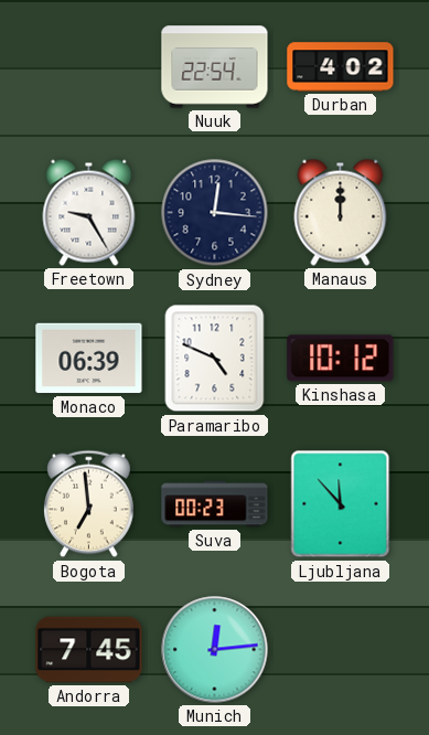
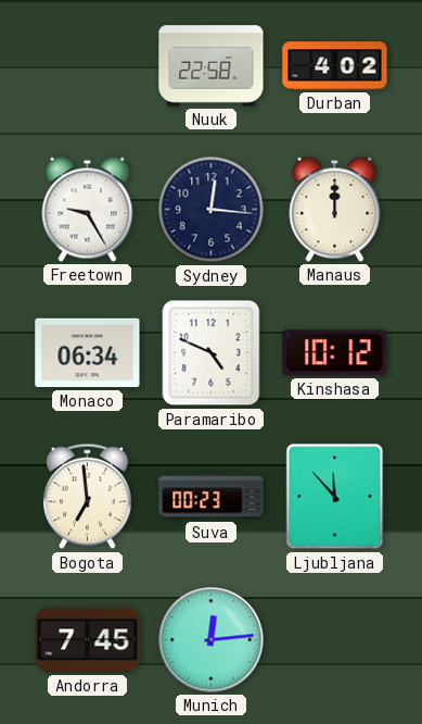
Nuuk: 22:54 -> 22:58 (212, 66)
Monaco: 06:39 -> 06:34 (88, 353)
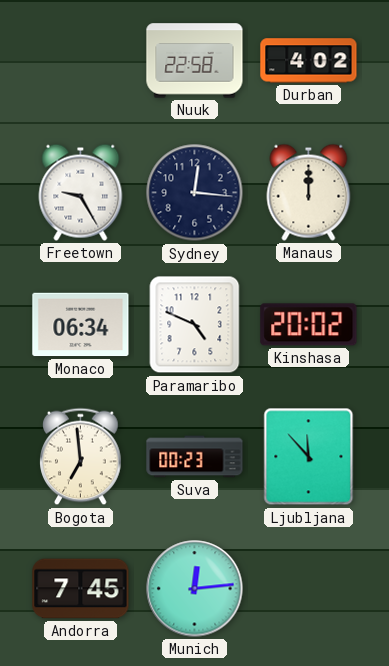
Kinshasa: 10:12 -> 20:02 (309, 325)
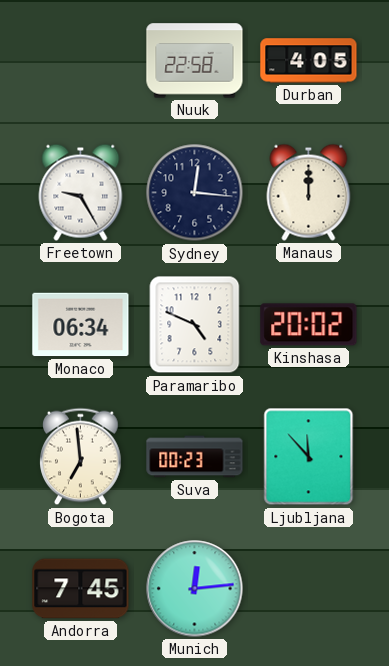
Durban: 4:02 -> 4:05 (309, 61)
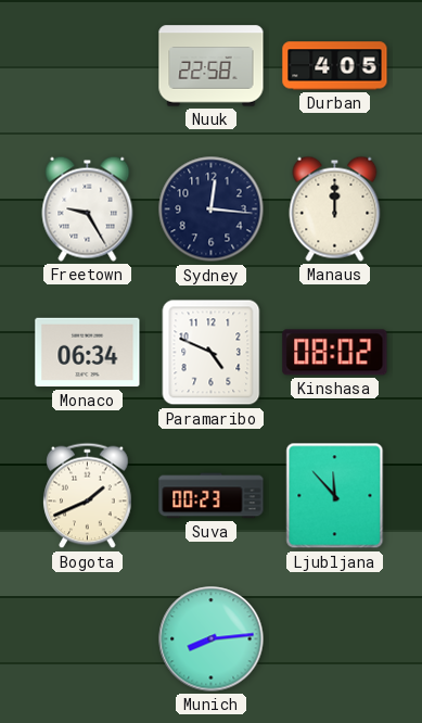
Kinshasa: 20:02 -> 08:02 (335, 353)
Bogota: 6:59 -> 1:41 (88, 496)
Andorra: 7:45 -> none (81, 589)
Munich: 12:14 -> 8:14 (212, 639)
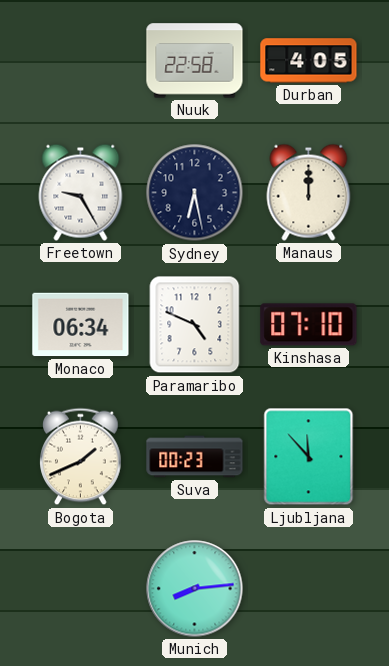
Sydney: 12:16 -> 6:28 (195, 193)
Kinshasa: 08:02 -> 07:10 (309, 325)
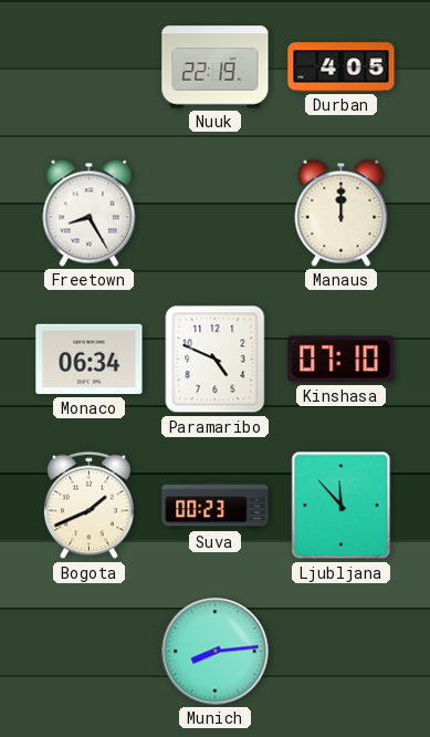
Nuuk: 22:58 -> 22:19 (216, 68)
Freetown: 9:25 -> 8:25 (90, 212)
Sydney: 6:28 -> none (195, 193)
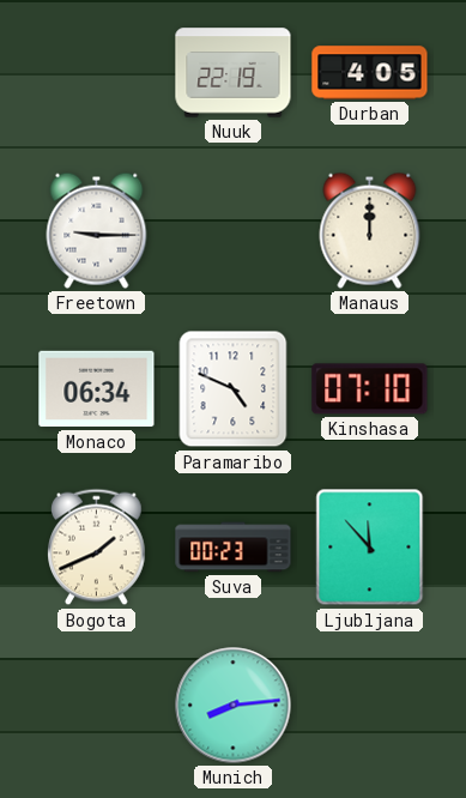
Freetown: 8:25 -> 9:15 (97, 230)
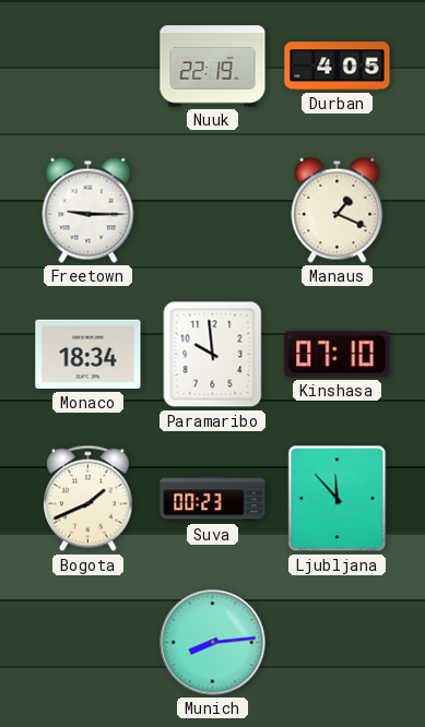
Manaus: 12:00 -> 1:19 (338, 210)
Monaco: 06:34 -> 18:34 (88, 355)
Paramaribo: 4:49 -> 9:59 (213, 355)
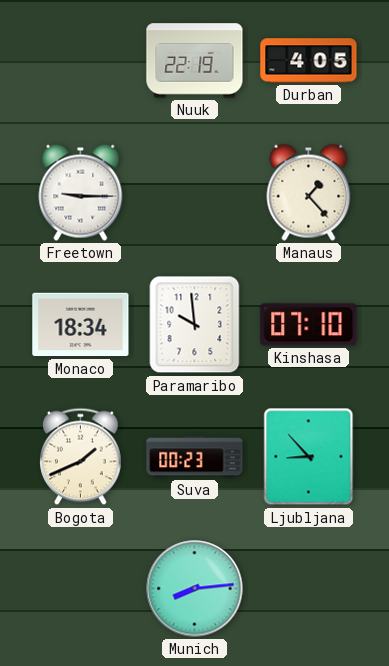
Manaus: 1:19 -> 1:23 (309, 192)
Ljubljana: 11:53 -> 8:53 (309, 457)
